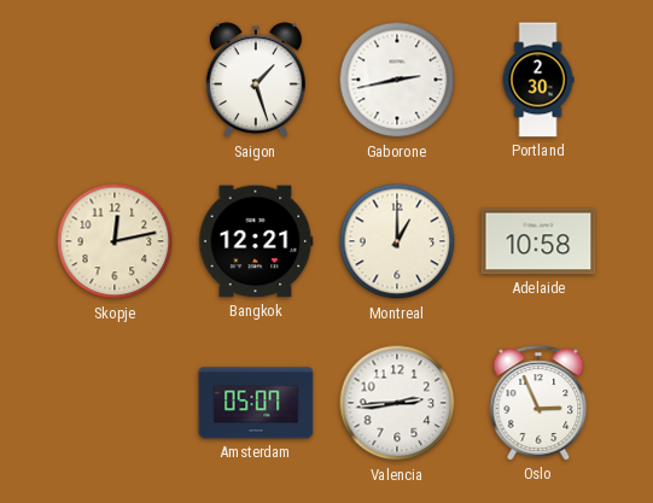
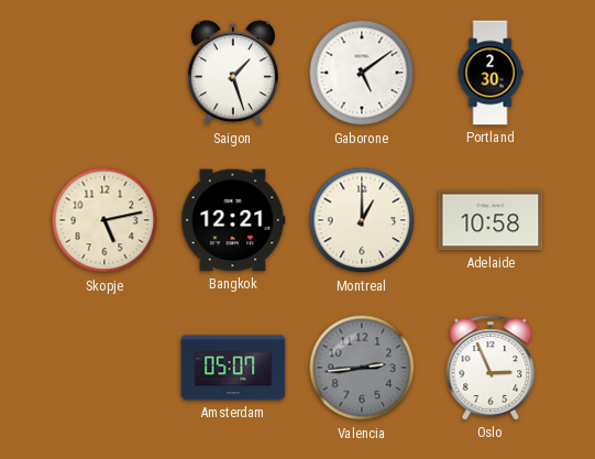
Gaborone: 2:43 -> 5:09 (362, 73)
Skopje: 12:13 -> 5:13 (104, 220)
Valencia dial: white -> grey (362, 368)
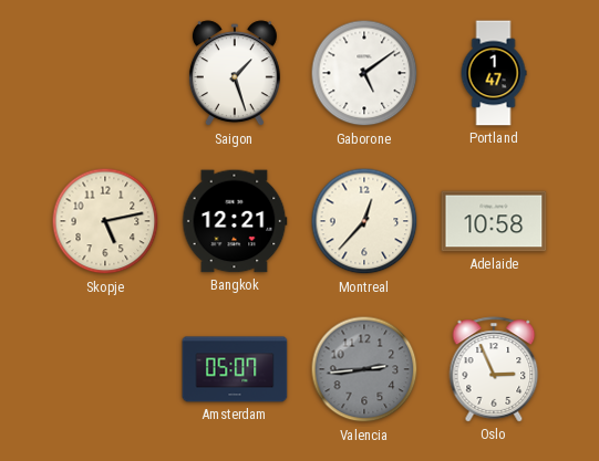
Portland: 2:30 -> 1:47 (494, 73)
Montreal: 1:00 -> 12:37 (364, 221)
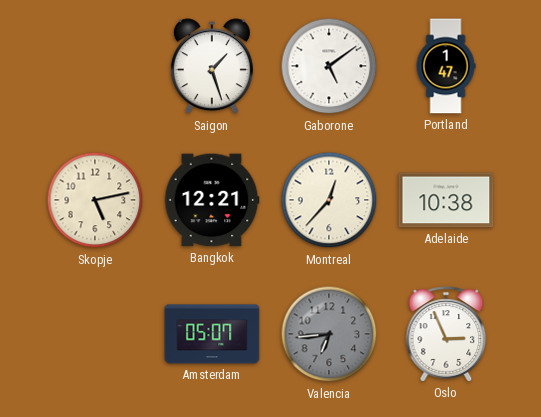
Adelaide: 10:58 -> 10:38 (446, 200)
Valencia: 2:44 -> 6:44 (329, 334)
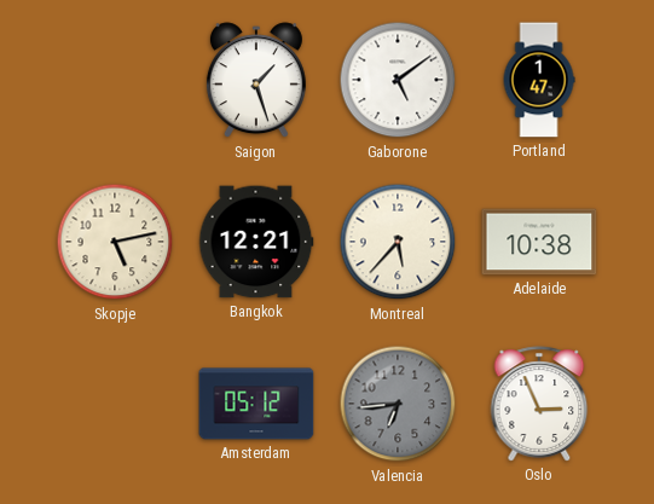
Montreal: 12:37 -> 5:37 (398, 242)
Amsterdam: 05:07 -> 05:12 (256, 404)
